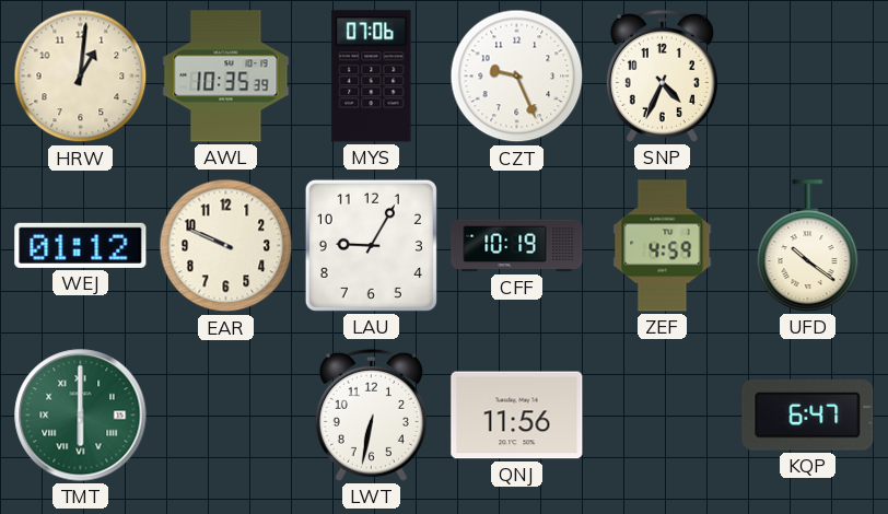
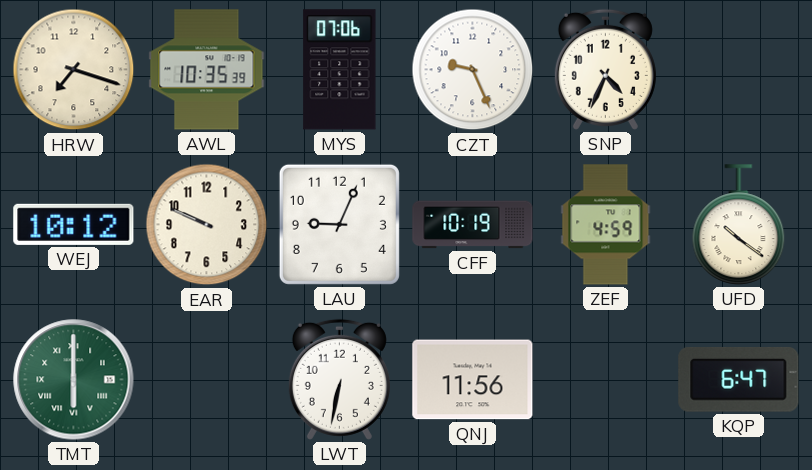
HRW: 1:01 -> 7:18 (74, 70)
WEJ: 01:12 -> 10:12 (74, 224)
LAU: 9:05 -> 9:04 (339, 224)
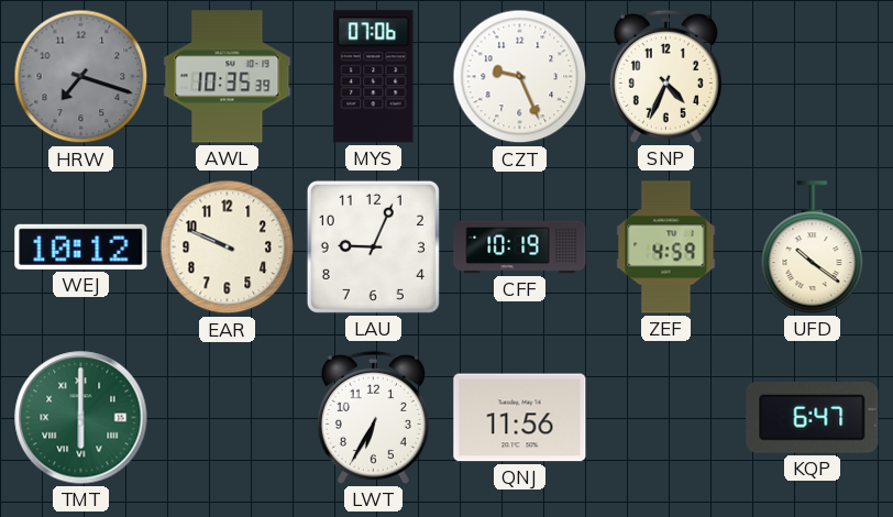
HRW dial: cream -> grey (81, 77)
LWT: 6:32 -> 6:35 (373, 417)
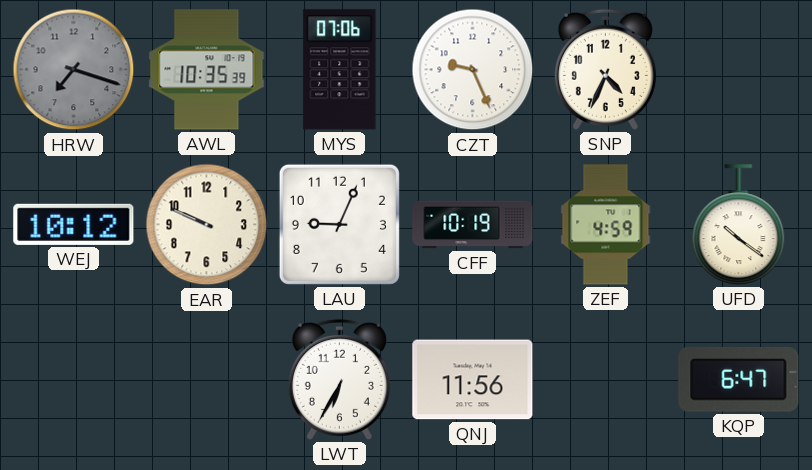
TMT: 6:00 -> none (81, 418)
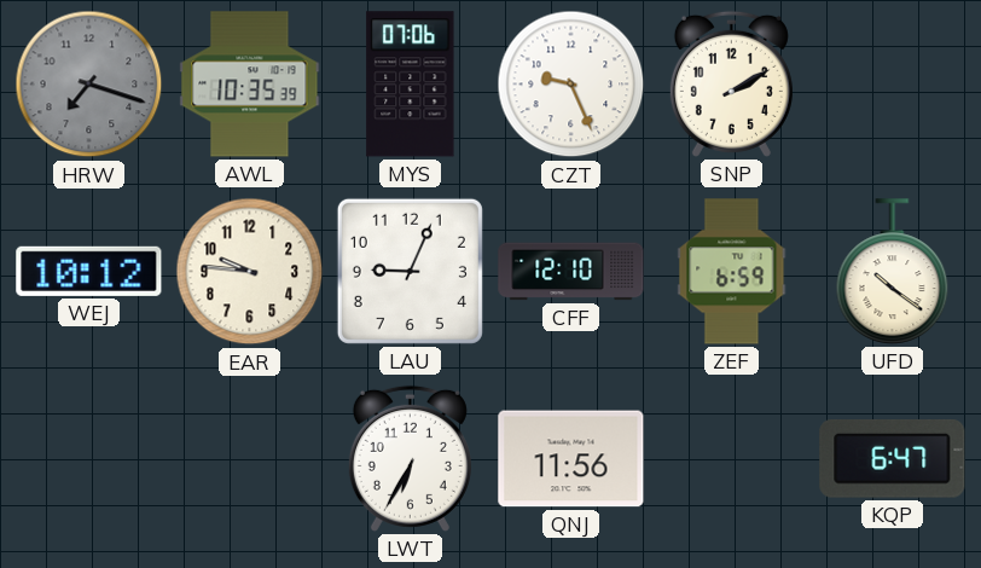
SNP: 4:34 -> 2:10 (731, 83)
EAR: 9:49 -> 9:46 (250, 272)
CFF: 10:19 -> 12:10 (571, 272)
ZEF: 4:59 -> 6:59 (732, 272)
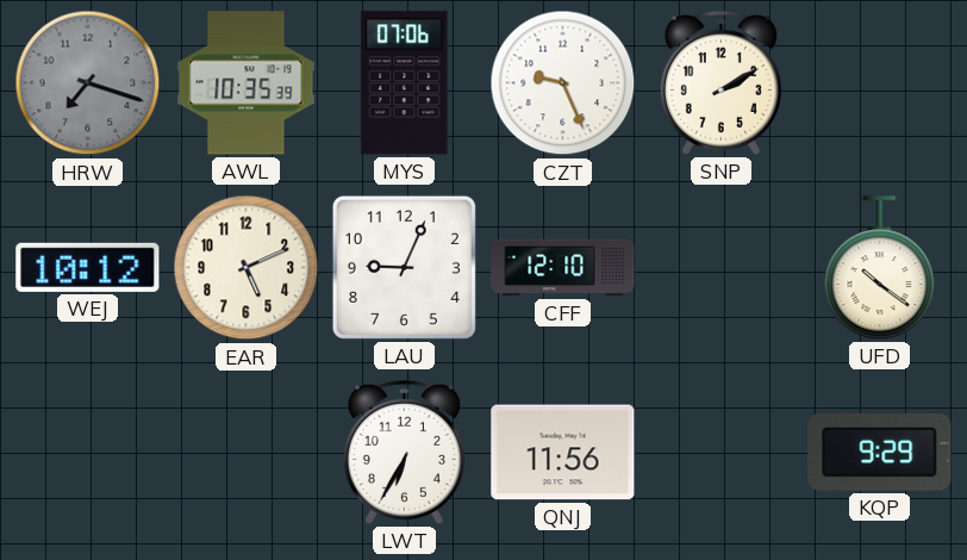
EAR: 9:46 -> 5:11 (247, 268)
ZEF: 6:59 -> none (732, 272)
KQP: 6:47 -> 9:29 (880, 453)
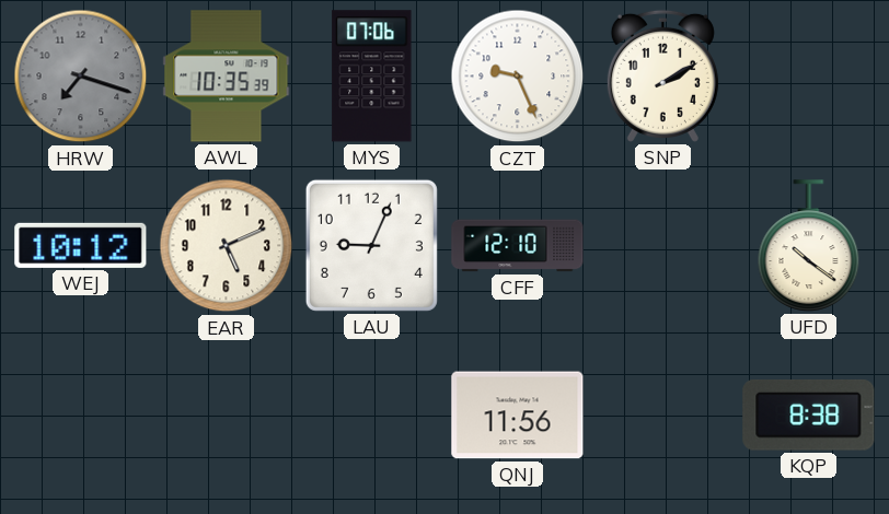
LWT: 6:35 -> none (404, 452)
KQP: 9:29 -> 8:38 (809, 416)
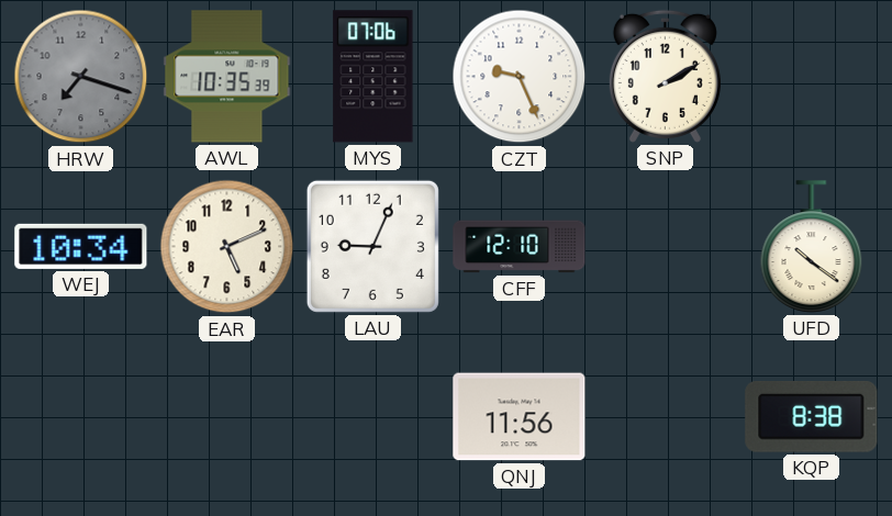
WEJ: 10:12 -> 10:34 (81, 246)
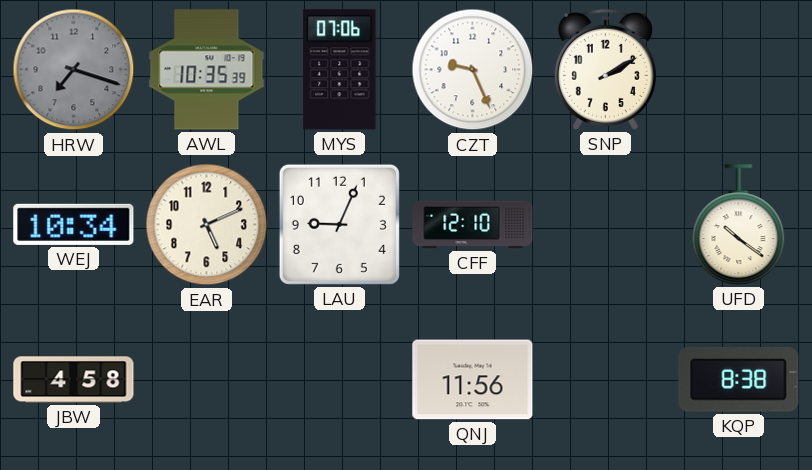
JBW: none -> 4:58 (74, 380)
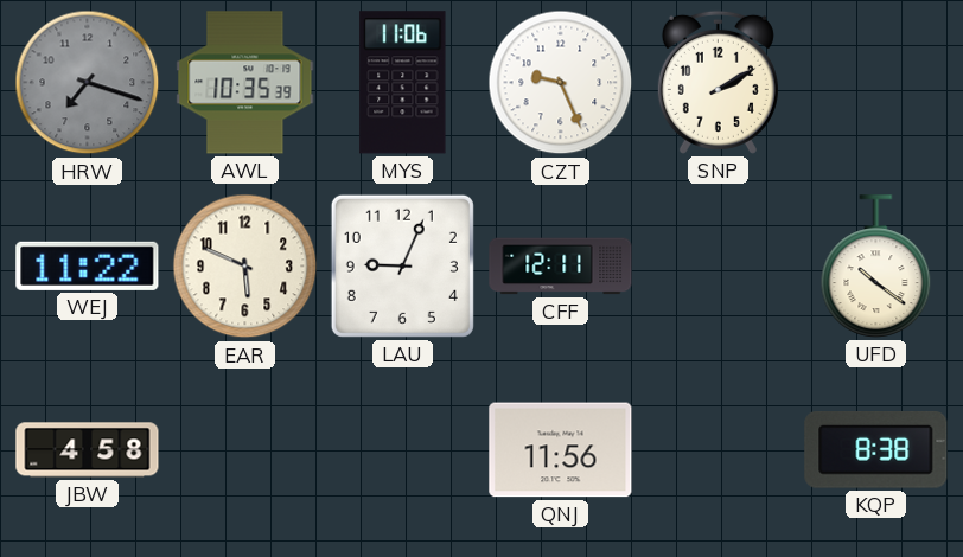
MYS: 07:06 -> 11:06 (403, 83)
WEJ: 10:34 -> 11:22 (88, 265)
EAR: 5:11 -> 5:49 (245, 267)
CFF: 12:10 -> 12:11 (561, 267)
